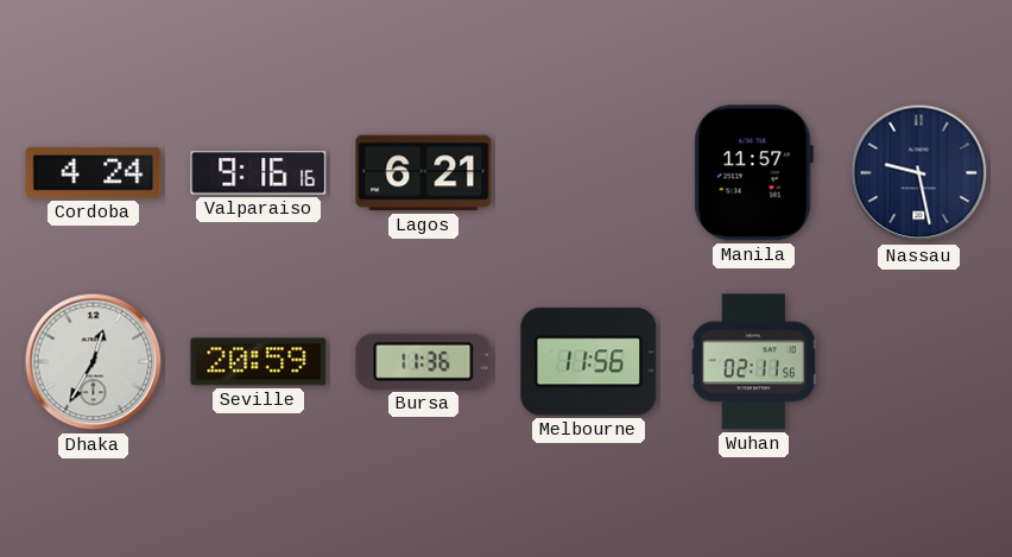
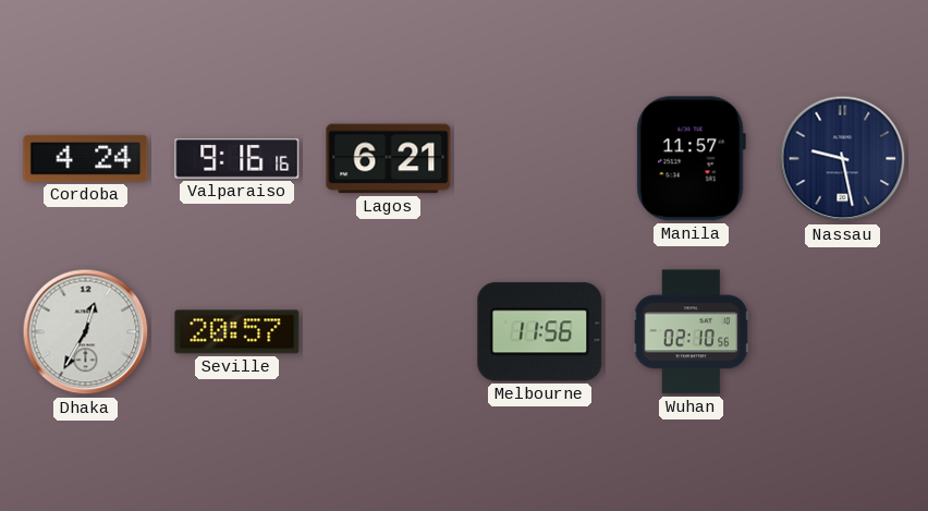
Seville: 20:59 -> 20:57 (237, 332)
Bursa: 11:36 -> none (424, 361)
Wuhan: 02:11 -> 02:10 (692, 332)
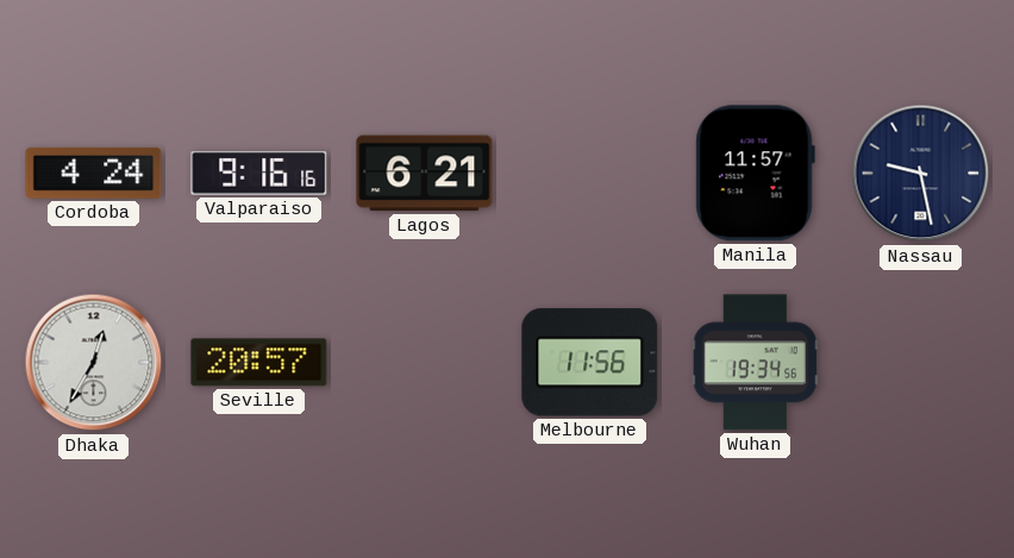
Wuhan: 02:10 -> 19:34 (756, 363)
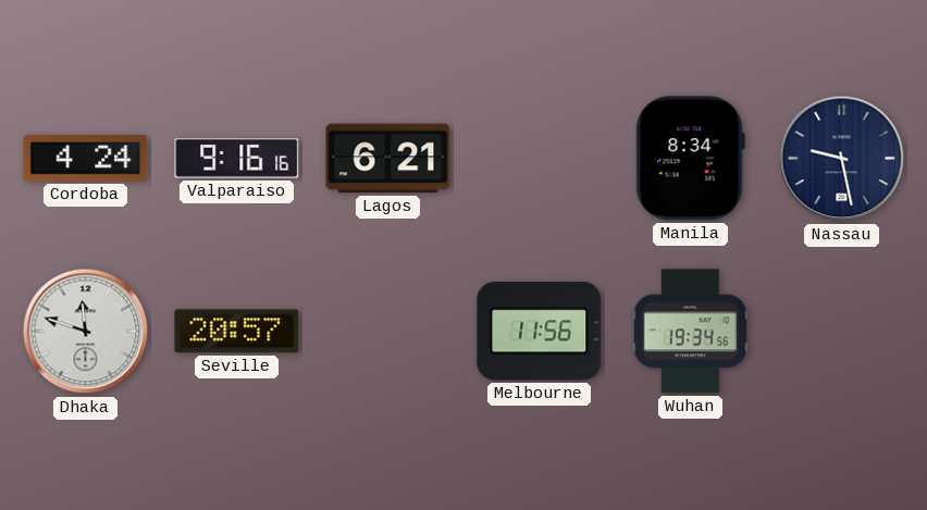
Manila: 11:57 -> 8:34 (690, 159)
Dhaka: 12:35 -> 11:48 (86, 332)
